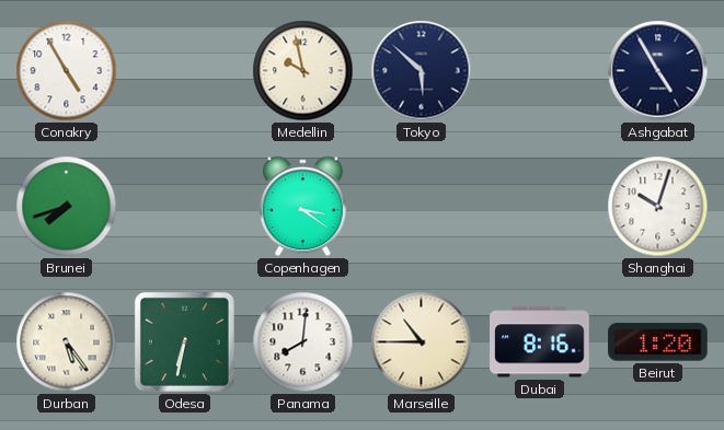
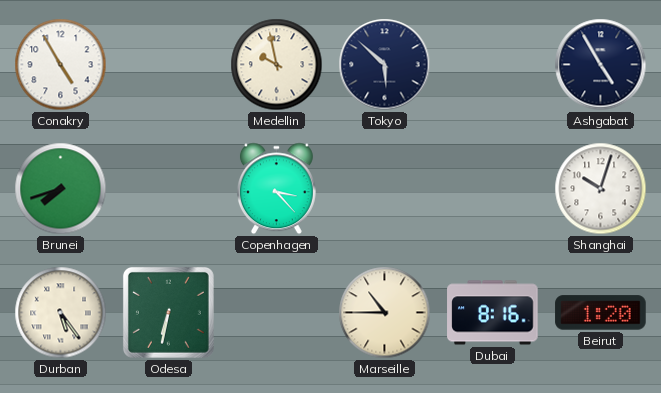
Copenhagen: 3:21 -> 3:23 (276, 189)
Panama: 8:01 -> none (303, 342)
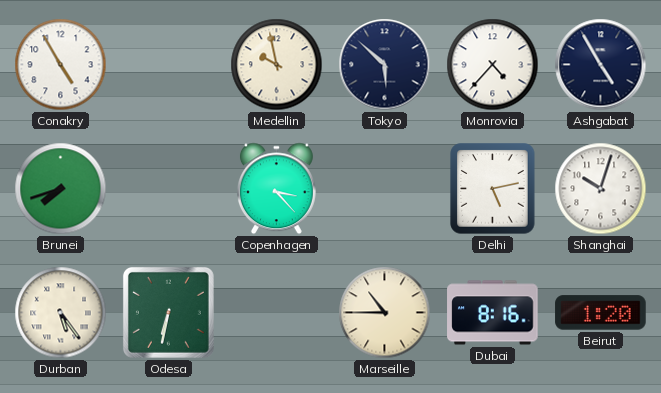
Monrovia: none -> 4:37 (493, 65)
Delhi: none -> 5:13 (493, 189)
